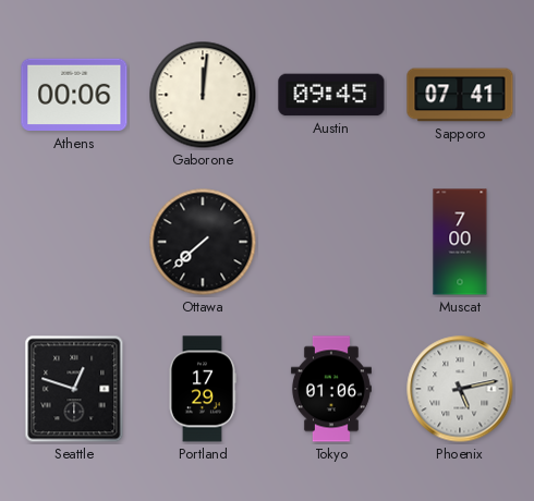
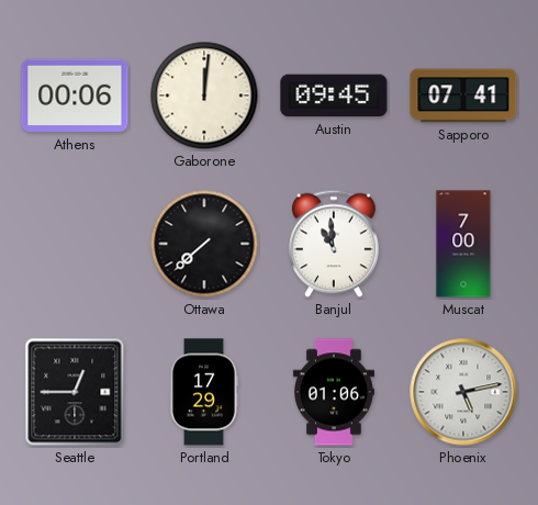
Banjul: none -> 10:59 (335, 244)
Seattle: 12:48 -> 12:45 (75, 392)
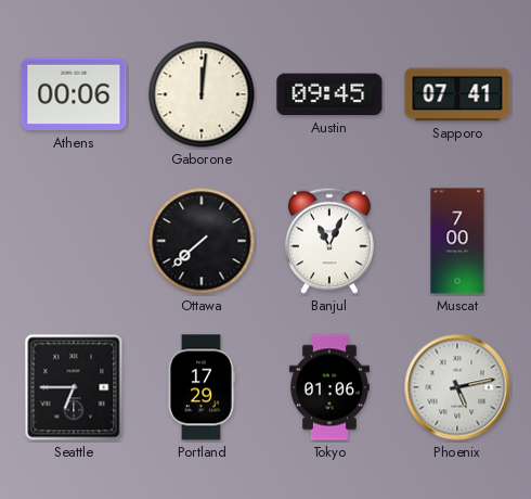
Banjul: 10:59 -> 11:04 (331, 241)
Seattle: 12:45 -> 6:45 (74, 387)
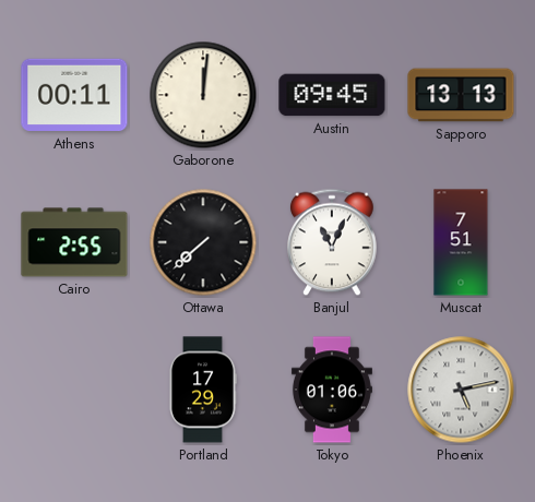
Athens: 00:06 -> 00:11 (74, 95)
Sapporo: 07:41 -> 13:13 (461, 95)
Cairo: none -> 2:55 (74, 242)
Muscat: 7:00 -> 7:51 (461, 242)
Seattle: 6:45 -> none (74, 387)
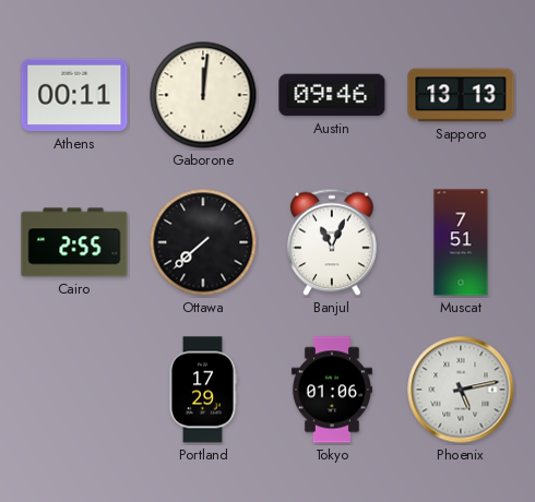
Austin: 09:45 -> 09:46 (332, 95)
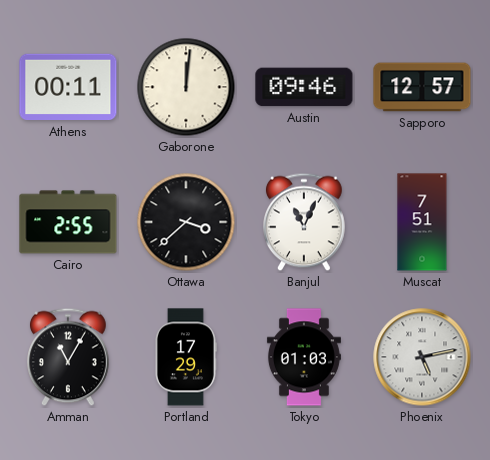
Sapporo: 13:13 -> 12:57 (422, 87)
Ottawa: 7:38 -> 3:38 (186, 222)
Amman: none -> 11:05 (69, 357)
Tokyo: 01:06 -> 01:03 (304, 357)
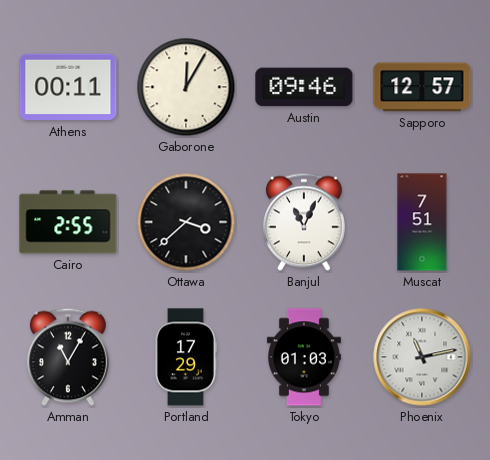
Gaborone: 12:01 -> 12:05 (186, 87)
Phoenix: 5:13 -> 11:13 (422, 357)
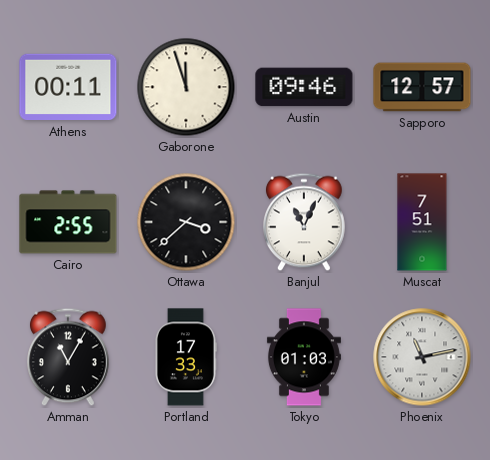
Gaborone: 12:05 -> 11:57 (186, 87)
Portland: 17:29 -> 17:33 (185, 357)
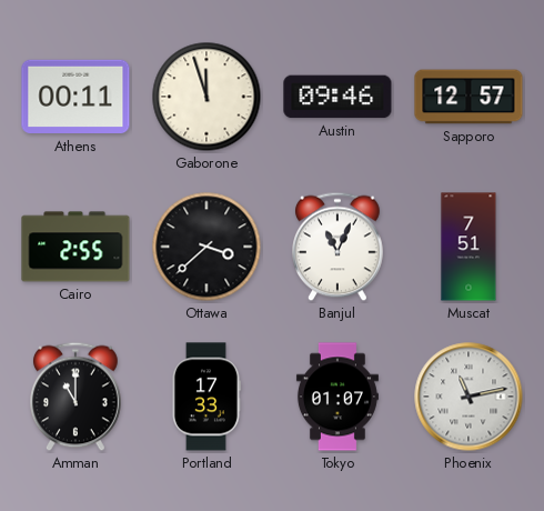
Amman: 11:05 -> 11:00 (77, 397)
Tokyo: 01:03 -> 01:07 (338, 397)
